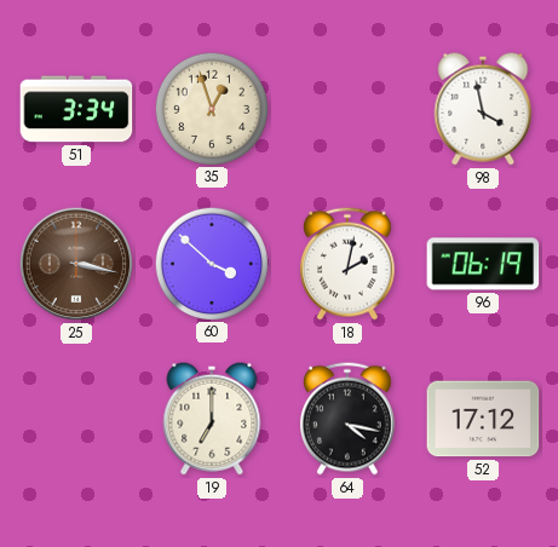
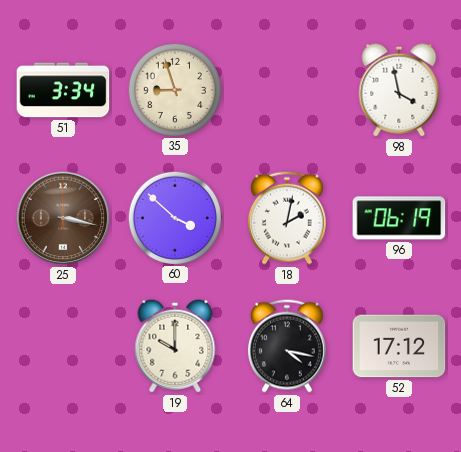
35: 12:57 -> 8:57 (174, 89)
19: 7:00 -> 10:00 (175, 346)
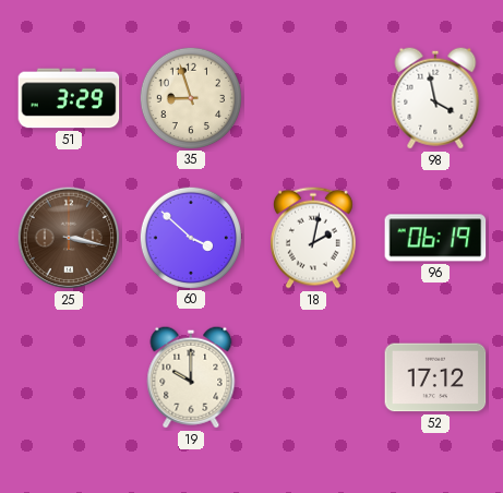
51: 3:34 -> 3:29 (69, 98)
64: 4:17 -> none (287, 346)
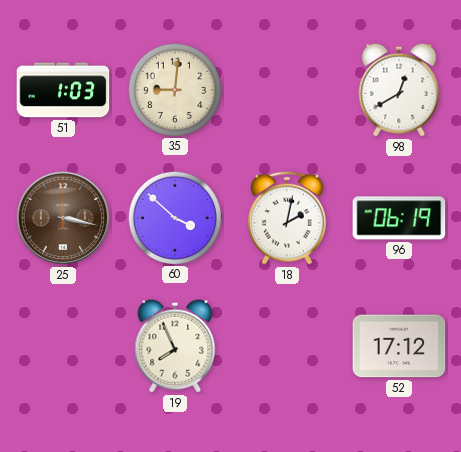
51: 3:29 -> 1:03 (63, 90)
35: 8:57 -> 9:01 (174, 89)
98: 3:58 -> 12:40 (399, 90)
19: 10:00 -> 7:56 (175, 346)
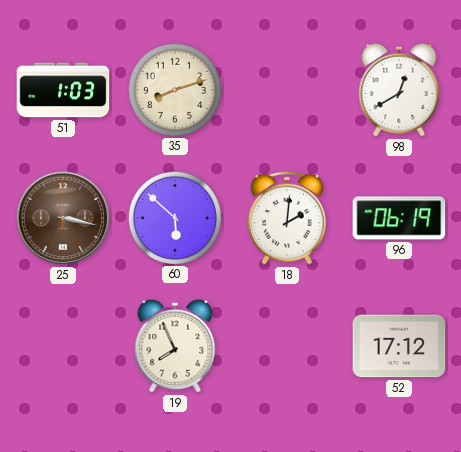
35: 9:01 -> 8:12 (174, 89)
60: 3:52 -> 5:52 (174, 217)
18: 2:02 -> 2:01 (287, 218)
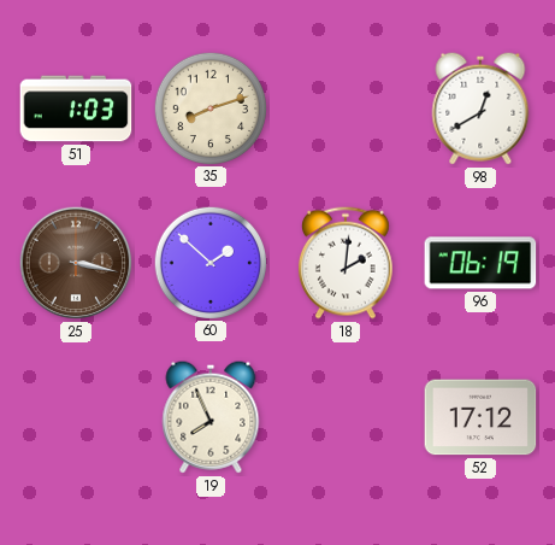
60: 5:52 -> 1:52 (209, 262)
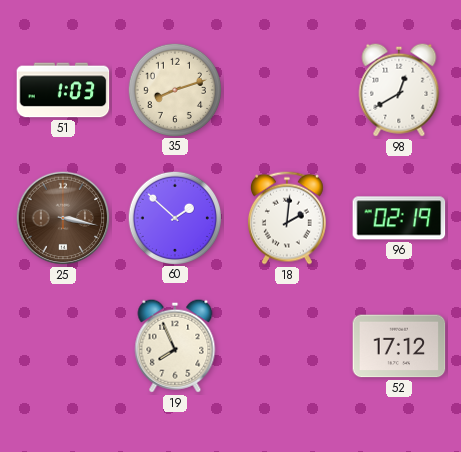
96: 06:19 -> 02:19 (399, 218)
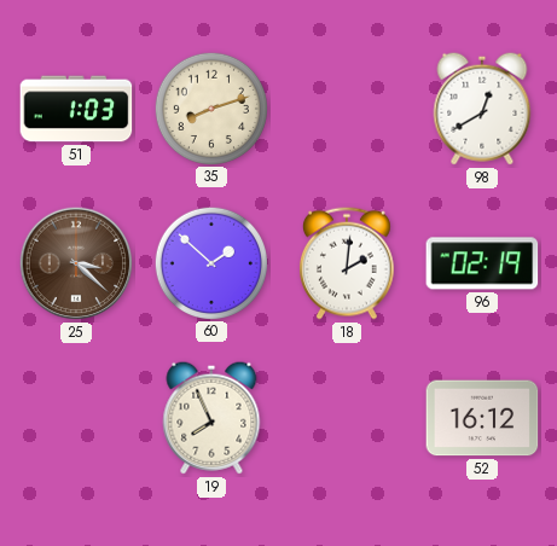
25: 3:17 -> 3:22 (76, 263)
52: 17:12 -> 16:12 (482, 418)
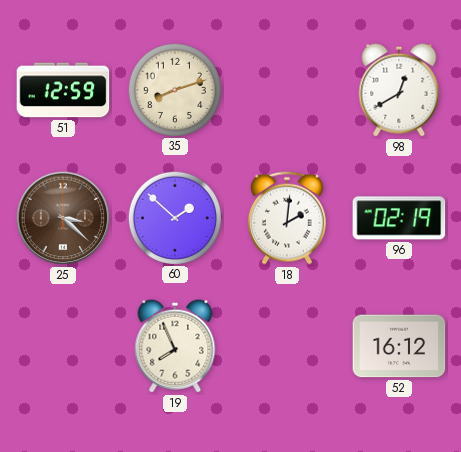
51: 1:03 -> 12:59 (63, 90)
